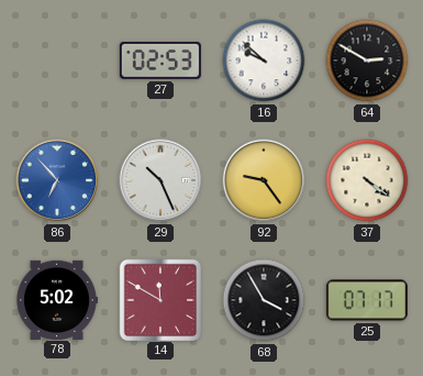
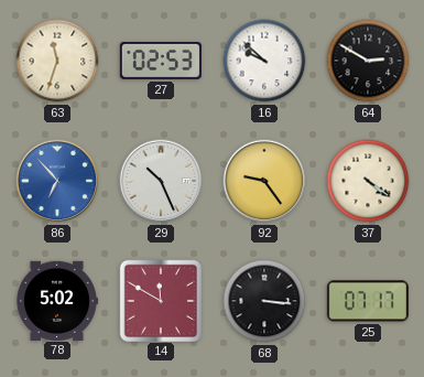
63: none -> 11:33 (57, 61)
68: 3:55 -> 3:16 (264, 301)
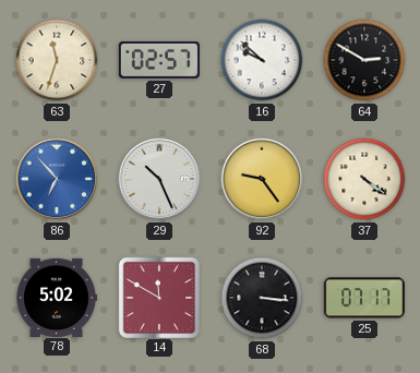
27: 02:53 -> 02:57 (159, 61)
